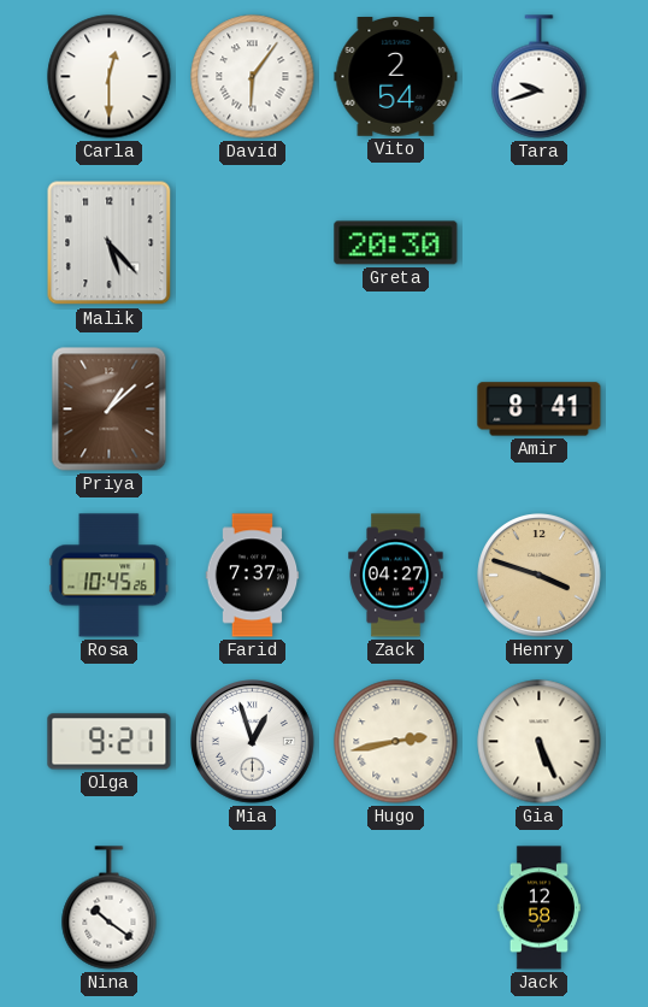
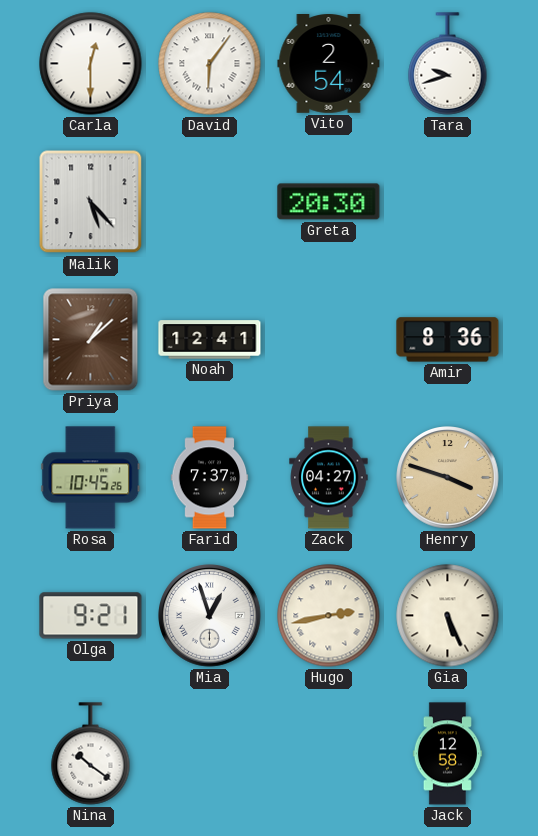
Noah: none -> 12:41 (210, 340)
Amir: 8:41 -> 8:36 (448, 340)
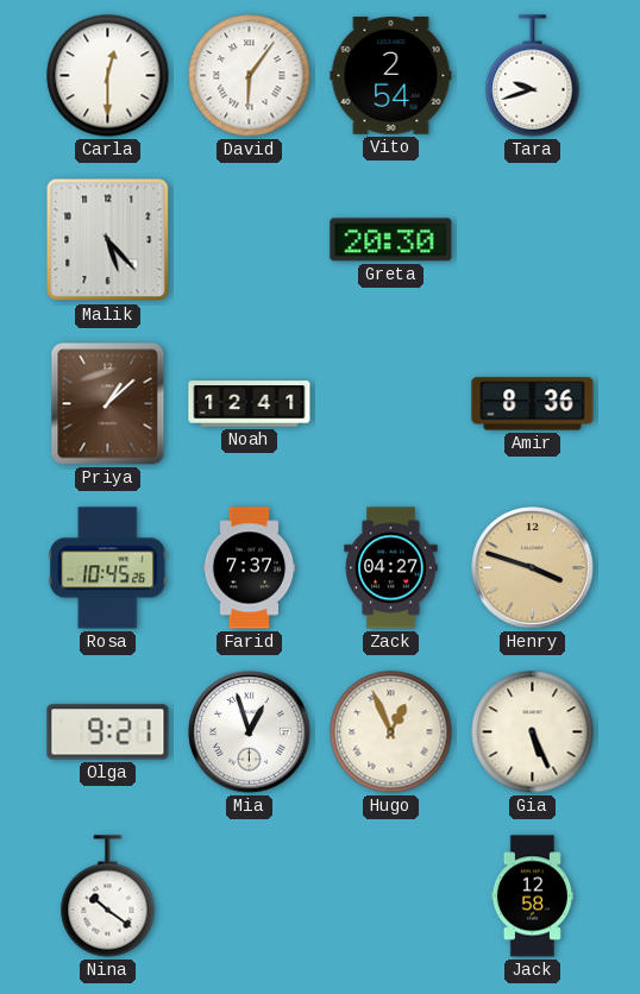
Hugo: 2:43 -> 12:56 (391, 732)
